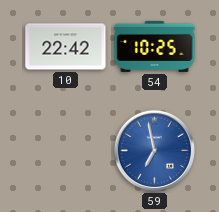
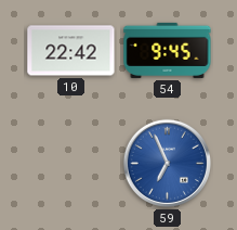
54: 10:25 -> 9:45 (168, 50)
59: 6:58 -> 6:56 (167, 163)
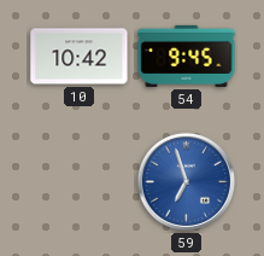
10: 22:42 -> 10:42 (80, 57)
59: 6:56 -> 6:57 (186, 181)
